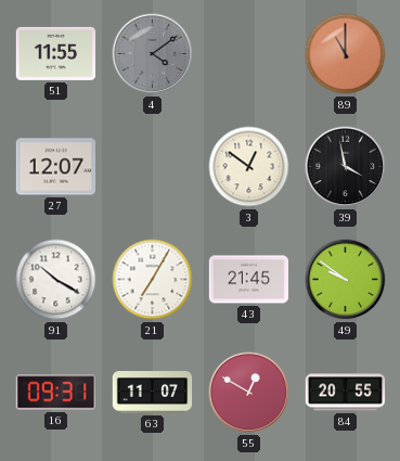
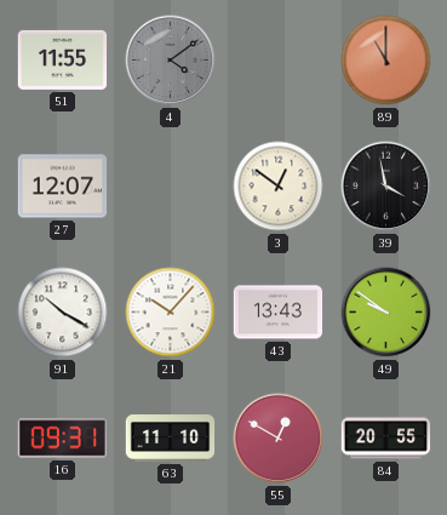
21: 7:05 -> 10:07 (171, 313)
43: 21:45 -> 13:43 (279, 313)
63: 11:07 -> 11:10 (171, 439)
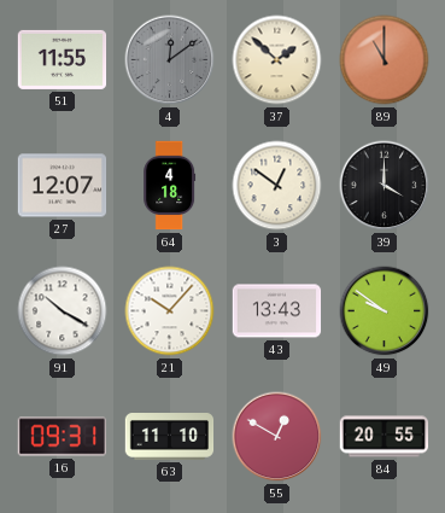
4: 4:09 -> 12:09 (170, 60)
37: none -> 1:52 (277, 60)
64: none -> 4:18 (170, 186)
39: 3:58 -> 4:00 (385, 186)
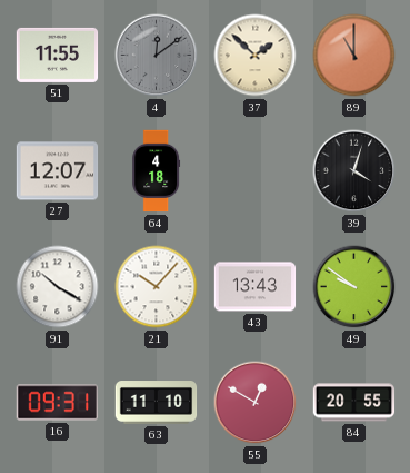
3: 12:51 -> none (277, 186)
39: 4:00 -> 4:03 (354, 171)
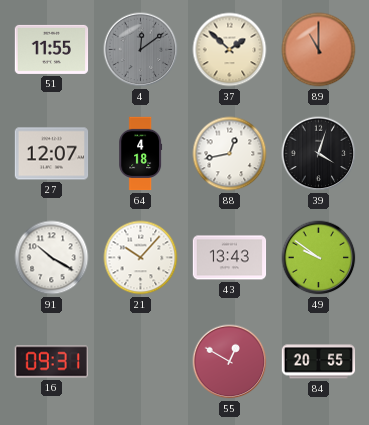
88: none -> 12:43 (230, 154)
63: 11:10 -> none (157, 403)
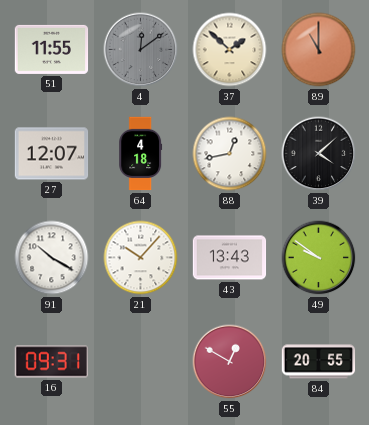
39: 4:03 -> 4:08 (319, 154)
